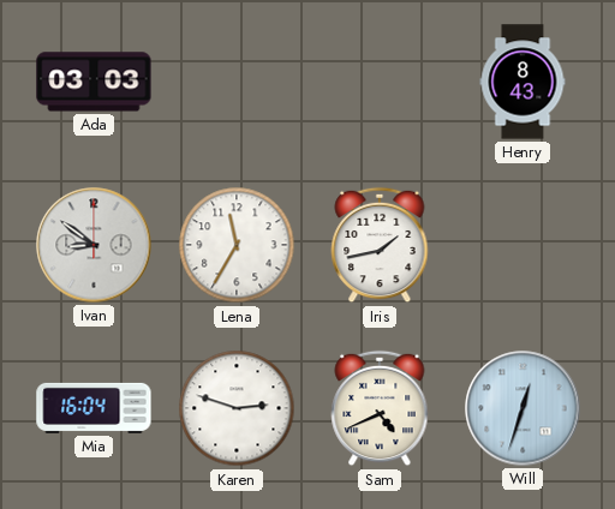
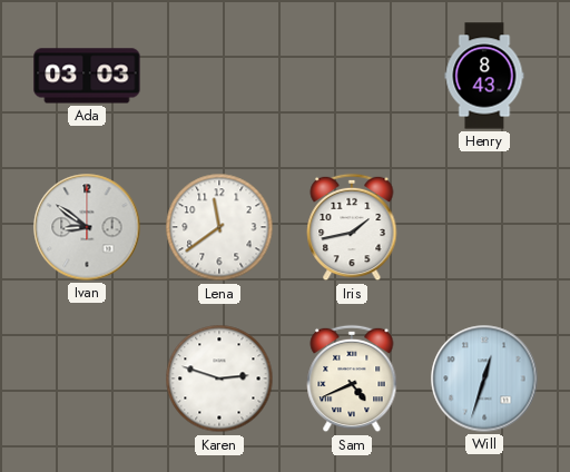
Lena: 11:35 -> 11:39 (219, 227)
Mia: 16:04 -> none (94, 408)
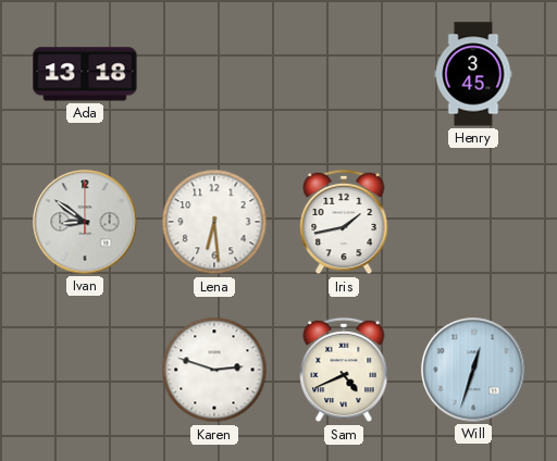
Ada: 03:03 -> 13:18 (85, 74)
Henry: 8:43 -> 3:45 (473, 74)
Lena: 11:39 -> 6:29 (214, 222)
